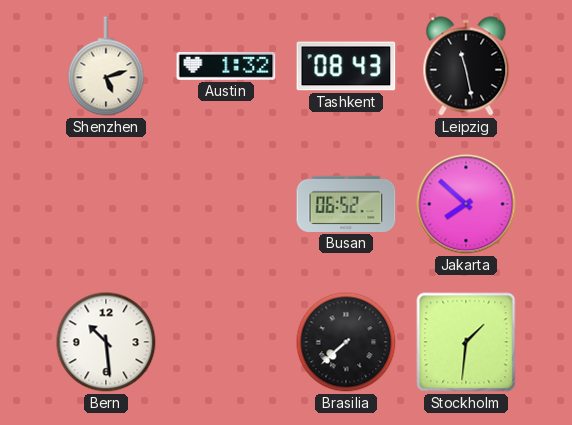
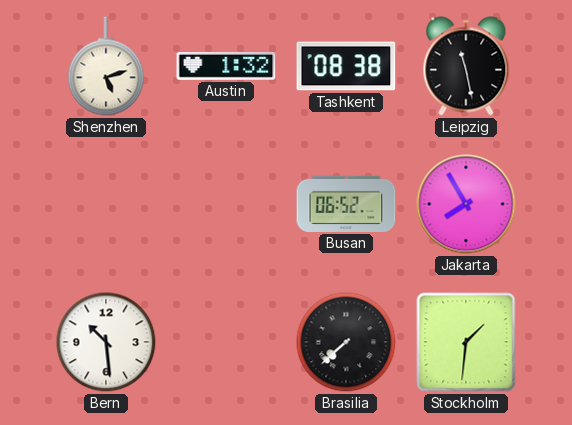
Tashkent: 08:43 -> 08:38 (346, 66)
Jakarta: 7:52 -> 7:55 (466, 204)
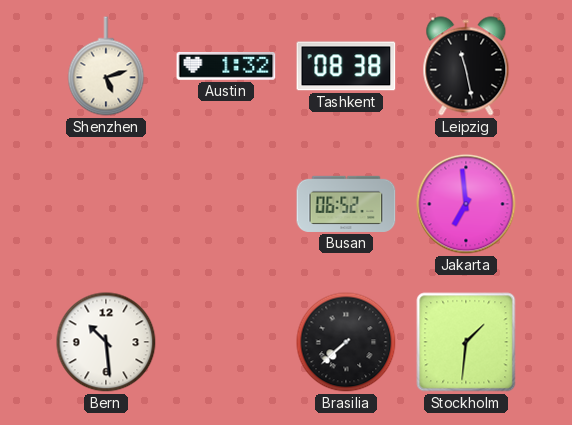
Jakarta: 7:55 -> 6:59 (466, 204)
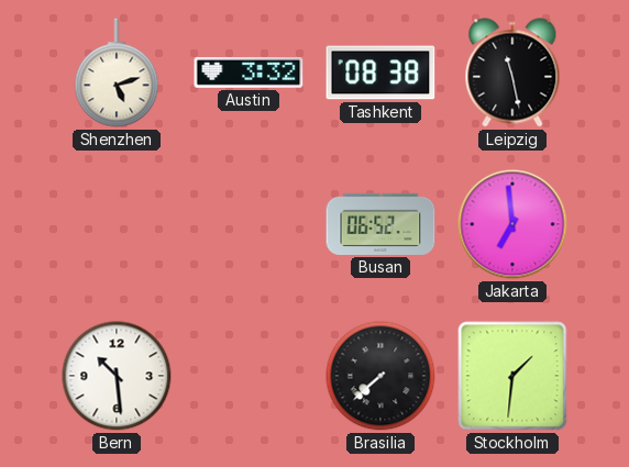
Austin: 1:32 -> 3:32 (249, 73)
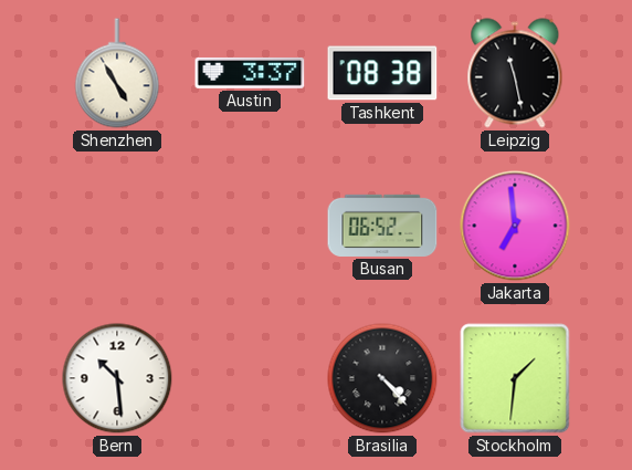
Shenzhen: 5:12 -> 4:55 (117, 73)
Austin: 3:32 -> 3:37 (250, 73)
Brasilia: 7:38 -> 4:23 (382, 378)
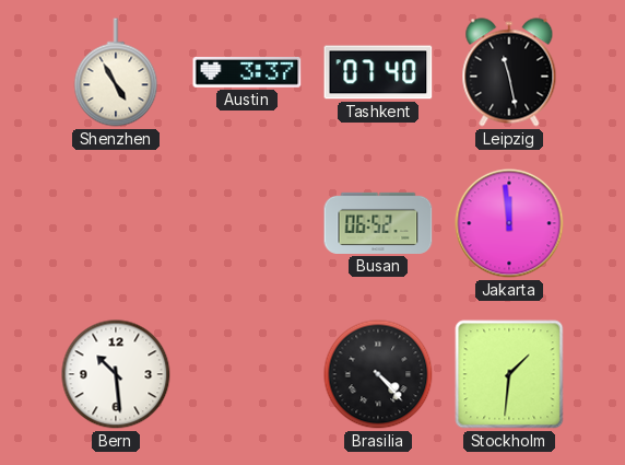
Tashkent: 08:38 -> 07:40 (378, 72)
Jakarta: 6:59 -> 11:59 (509, 223)
